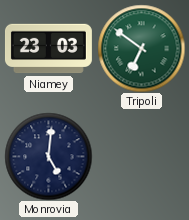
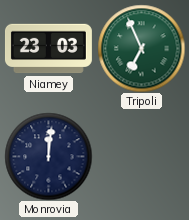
Tripoli: 6:51 -> 6:56 (141, 48)
Monrovia: 5:01 -> 12:01 (48, 156)
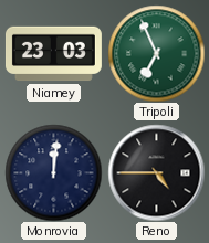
Reno: none -> 4:45 (156, 172)
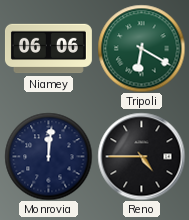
Niamey: 23:03 -> 06:06 (48, 49)
Tripoli: 6:56 -> 6:20 (141, 48)
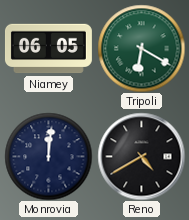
Niamey: 06:06 -> 06:05 (48, 49)
Reno: 4:45 -> 4:40 (141, 156)
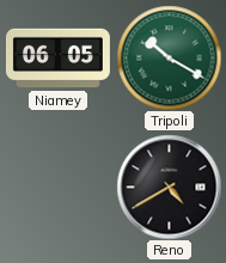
Tripoli: 6:20 -> 10:20 (169, 57)
Monrovia: 12:01 -> none (48, 156)
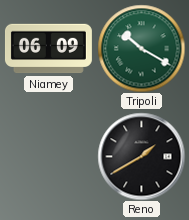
Niamey: 06:05 -> 06:09 (48, 49)
Reno: 4:40 -> 1:40 (141, 156)
